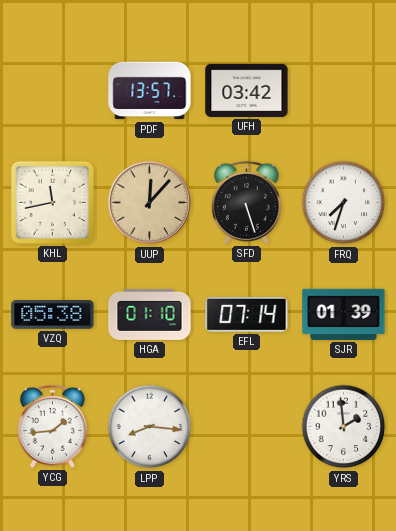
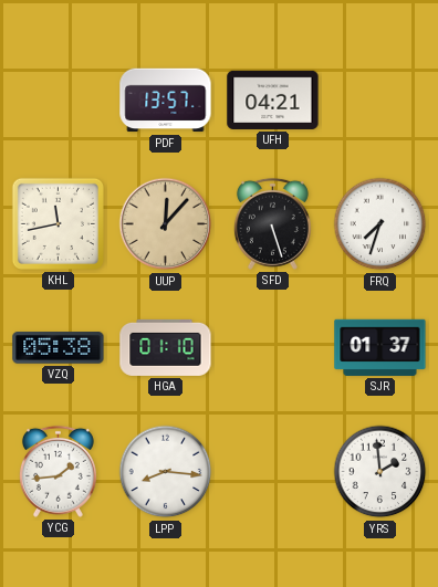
UFH: 03:42 -> 04:21 (273, 99)
EFL: 07:14 -> none (247, 314)
SJR: 01:39 -> 01:37 (380, 347)
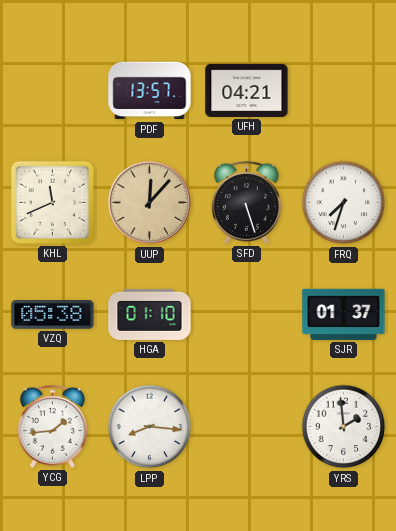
KHL: 11:43 -> 11:41 (52, 202)
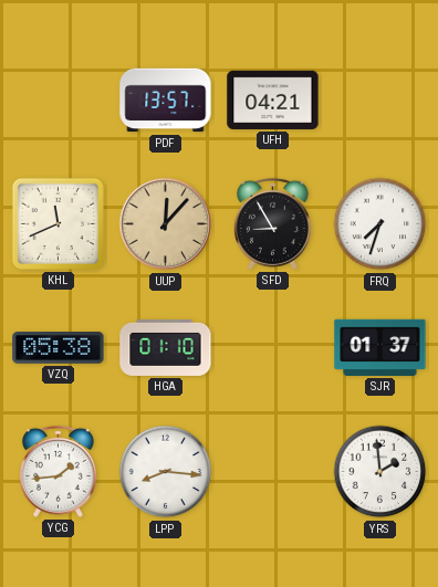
SFD: 5:27 -> 8:55 (272, 223)
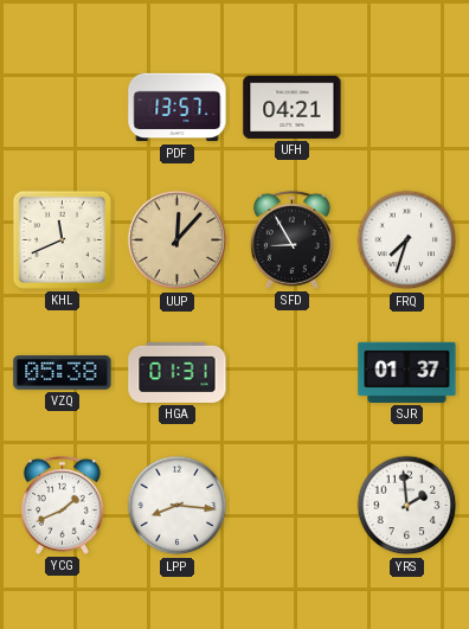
HGA: 01:10 -> 01:31 (178, 372)
YCG: 1:44 -> 1:41 (62, 505)
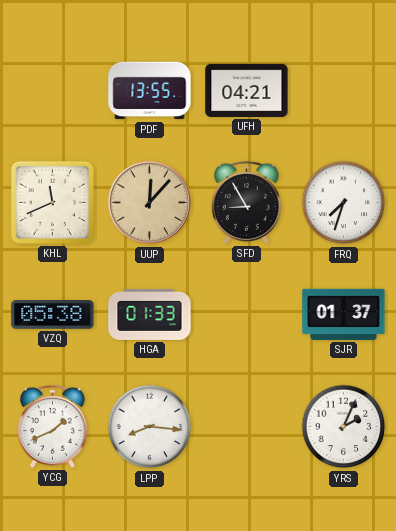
PDF: 13:57 -> 13:55 (150, 91)
HGA: 01:31 -> 01:33 (150, 314)
YRS: 1:59 -> 2:04 (344, 427)
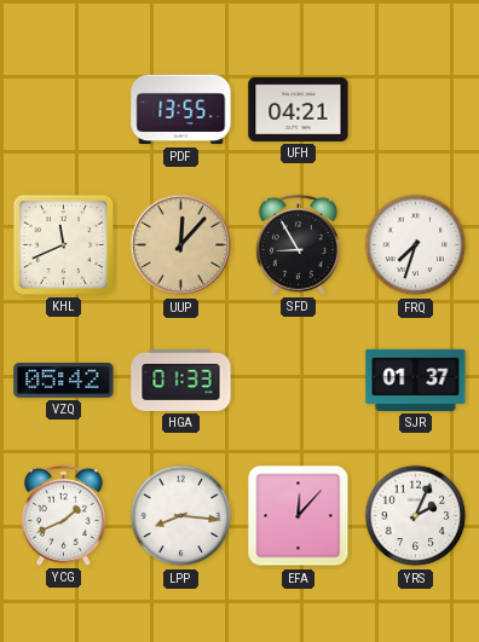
VZQ: 05:38 -> 05:42 (64, 381)
EFA: none -> 12:07 (299, 516)
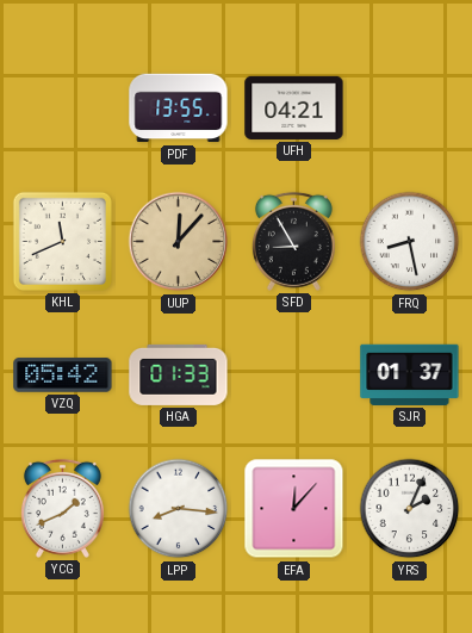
FRQ: 7:33 -> 8:28 (410, 242)
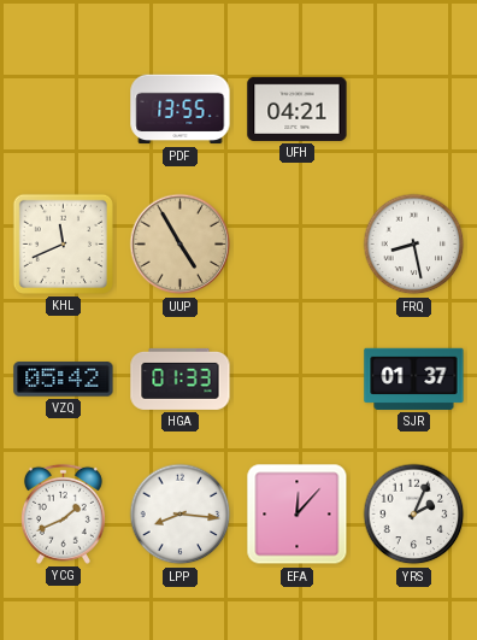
UUP: 12:07 -> 4:55 (181, 245)
SFD: 8:55 -> none (293, 241)
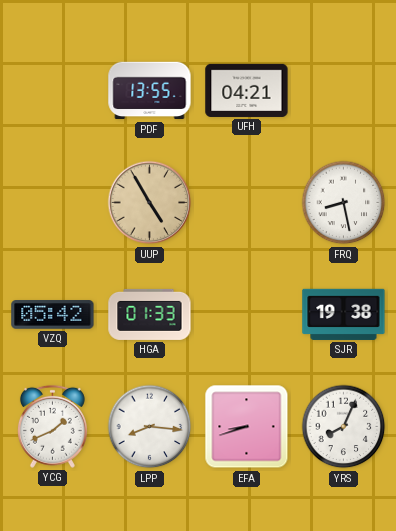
KHL: 11:41 -> none (63, 243)
SJR: 01:37 -> 19:38 (344, 314)
EFA: 12:07 -> 8:42 (247, 427)
YRS: 2:04 -> 8:04 (344, 427)
